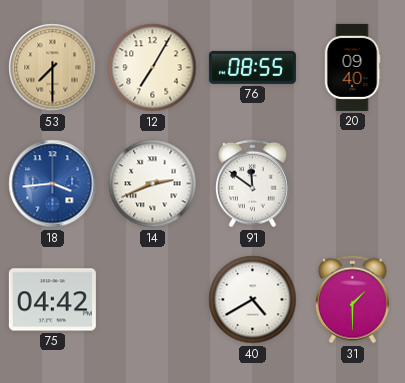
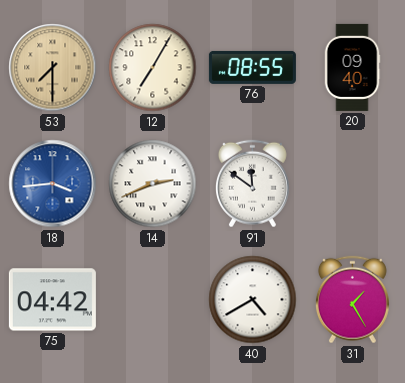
31: 1:30 -> 1:25 (352, 300)
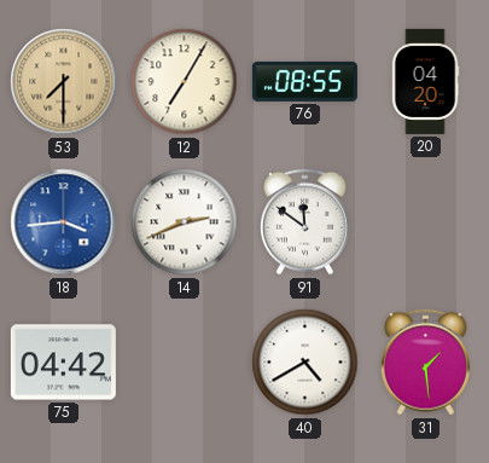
20: 09:40 -> 04:20 (425, 81)
31: 1:25 -> 1:29 (425, 363)
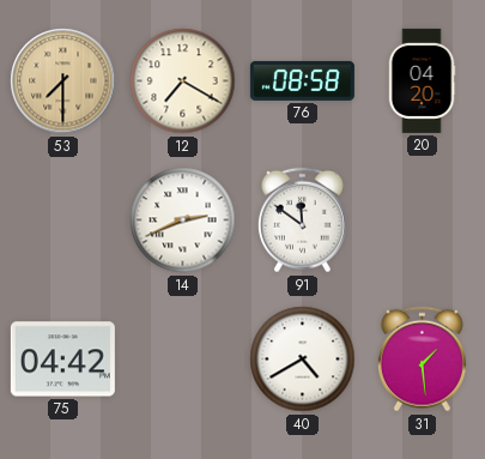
12: 7:05 -> 7:20 (183, 81)
76: 08:55 -> 08:58 (302, 80)
18: 3:44 -> none (64, 222)
